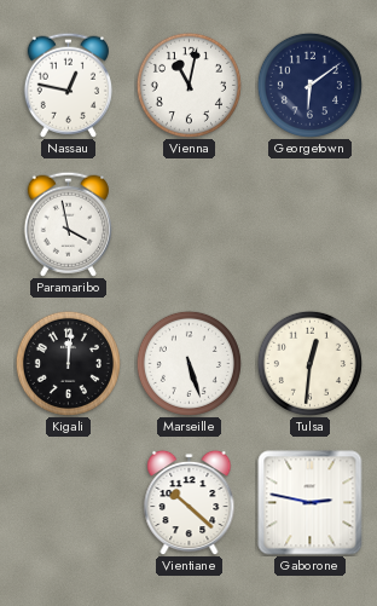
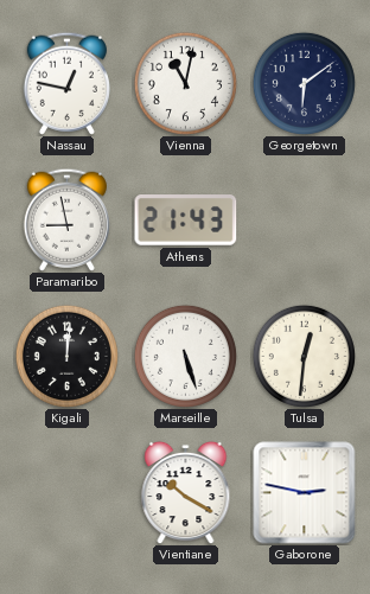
Paramaribo: 3:58 -> 8:58 (66, 219)
Athens: none -> 21:43 (186, 221)
Vientiane: 10:22 -> 10:20 (186, 492)
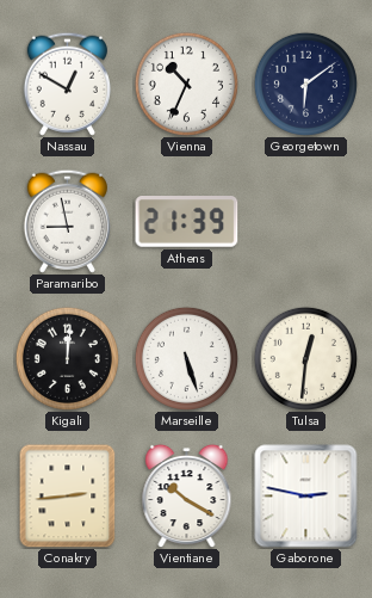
Nassau: 12:47 -> 12:50 (67, 84)
Vienna: 11:02 -> 10:34 (186, 84)
Athens: 21:43 -> 21:39 (187, 222)
Conakry: none -> 2:44 (68, 495)
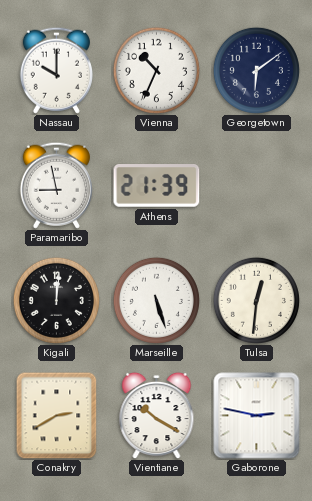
Nassau: 12:50 -> 10:00 (56, 70)
Conakry: 2:44 -> 2:40 (57, 415)
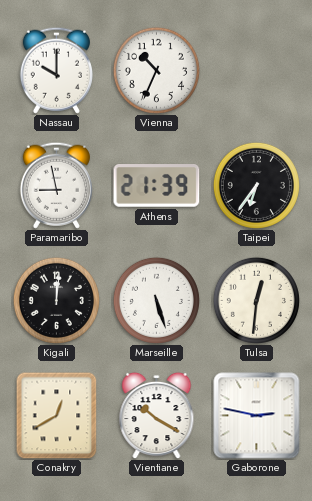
Georgetown: 6:09 -> none (256, 70)
Taipei: none -> 6:36 (256, 185)
Conakry: 2:40 -> 12:40 (57, 415)
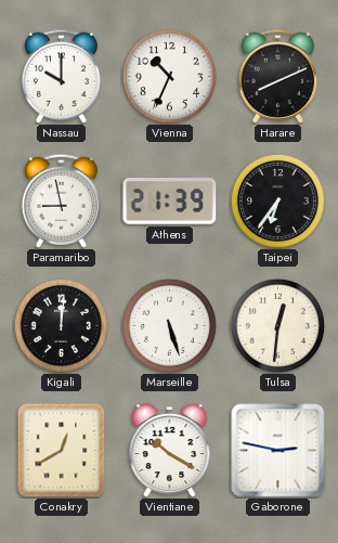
Harare: none -> 8:11 (277, 76)
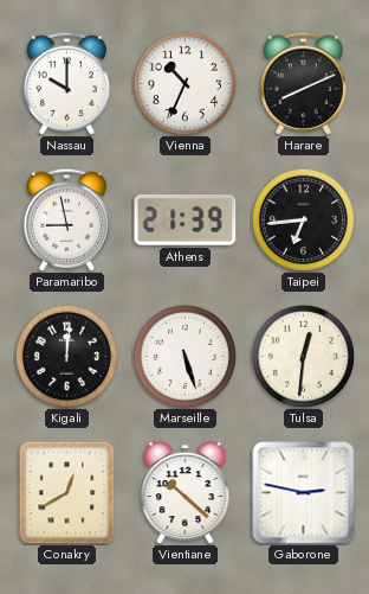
Taipei: 6:36 -> 6:44 (303, 219)
Vientiane: 10:20 -> 10:22 (186, 492)
